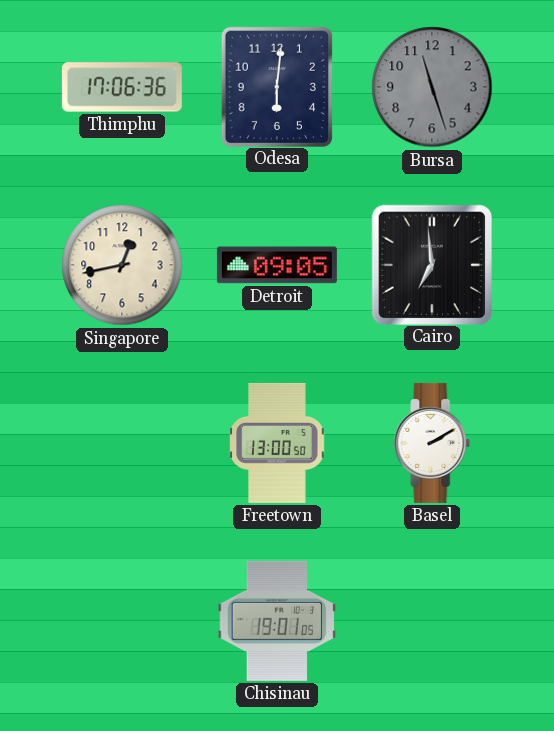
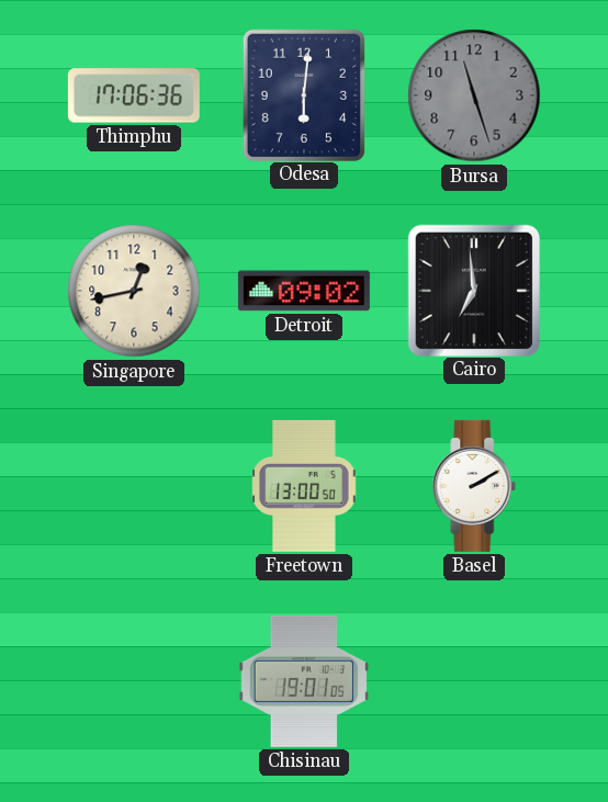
Detroit: 09:05 -> 09:02 (304, 291)
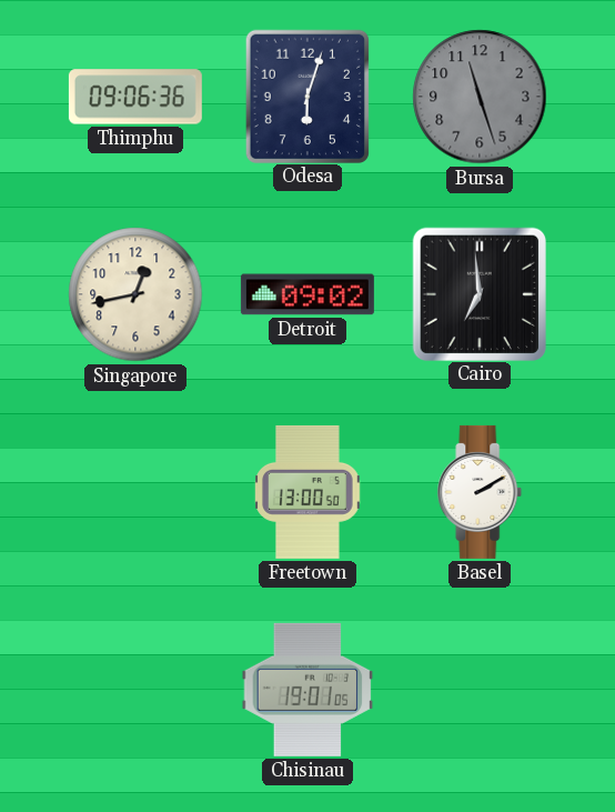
Thimphu: 17:06 -> 09:06 (135, 97)
Odesa: 6:01 -> 6:03 (307, 96)
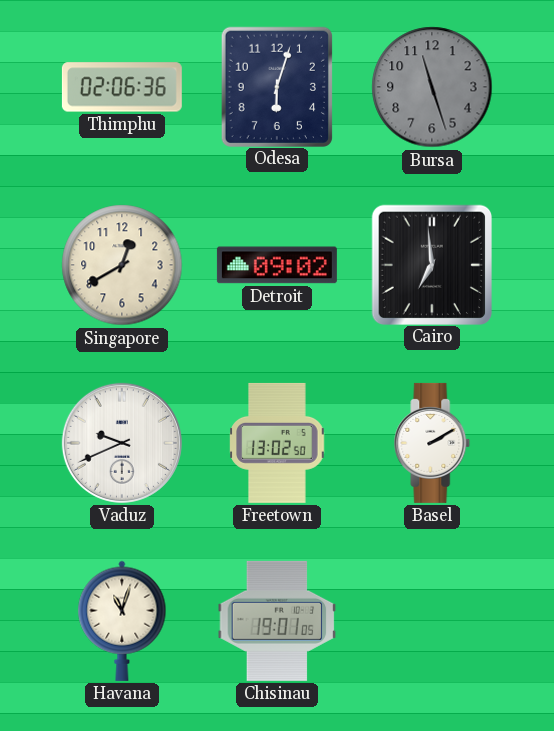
Thimphu: 09:06 -> 02:06 (122, 87)
Singapore: 12:43 -> 12:40 (122, 265)
Vaduz: none -> 9:41 (122, 443)
Freetown: 13:00 -> 13:02 (277, 443)
Havana: none -> 11:03 (122, 621)
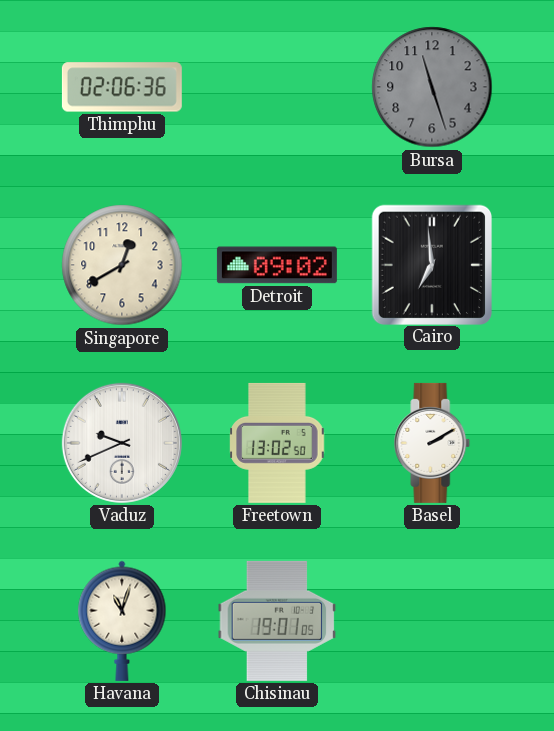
Odesa: 6:03 -> none (277, 86)
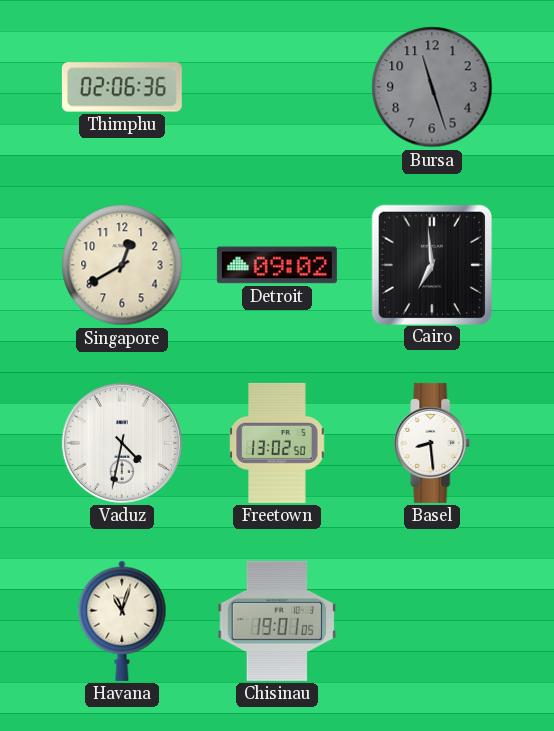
Vaduz: 9:41 -> 4:32 (122, 443)
Basel: 2:10 -> 8:29 (432, 443)
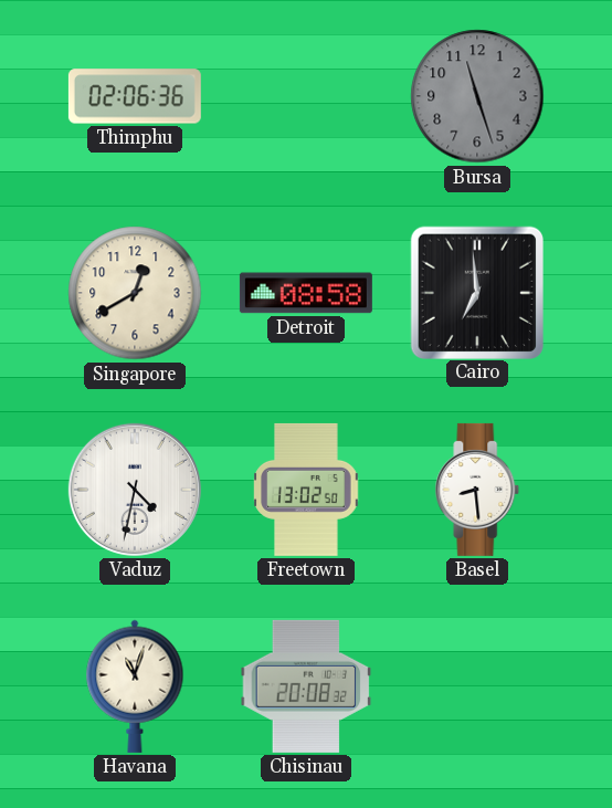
Detroit: 09:02 -> 08:58 (306, 293)
Chisinau: 19:01 -> 20:08 (306, 686)
